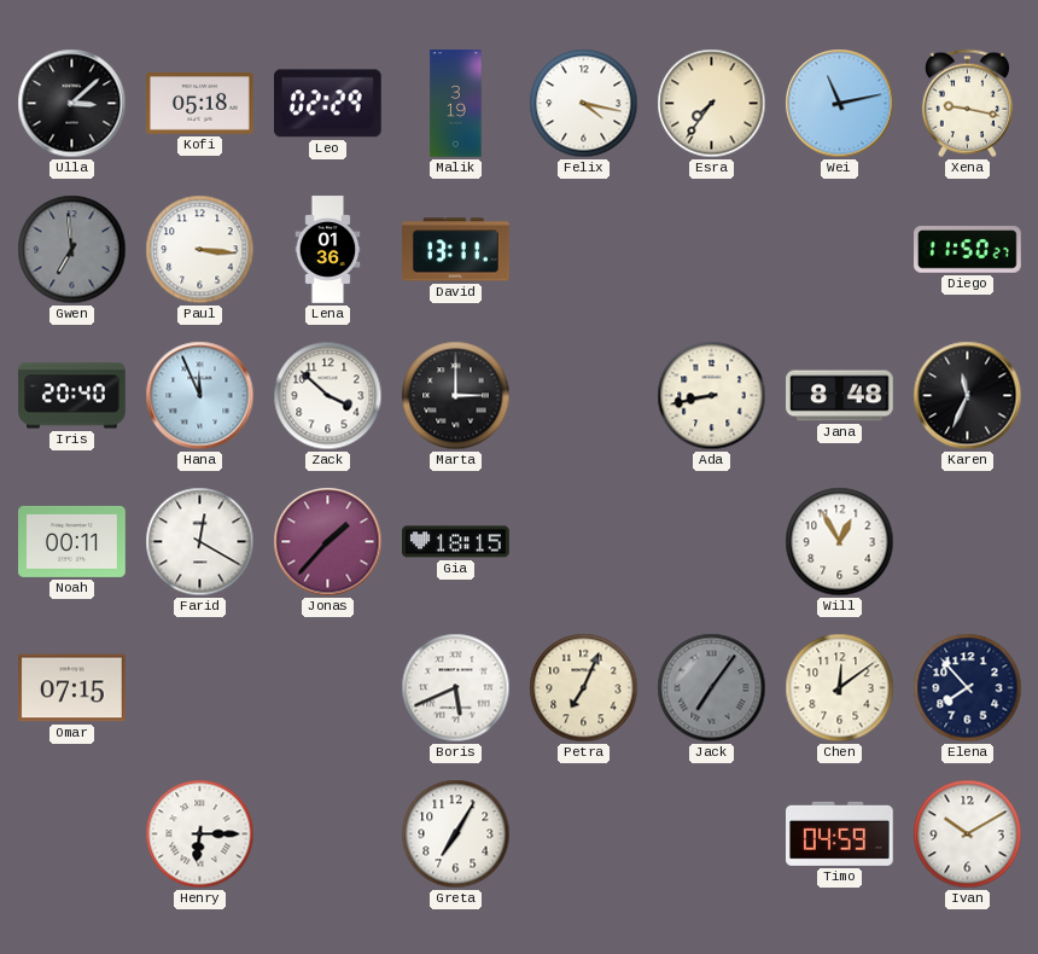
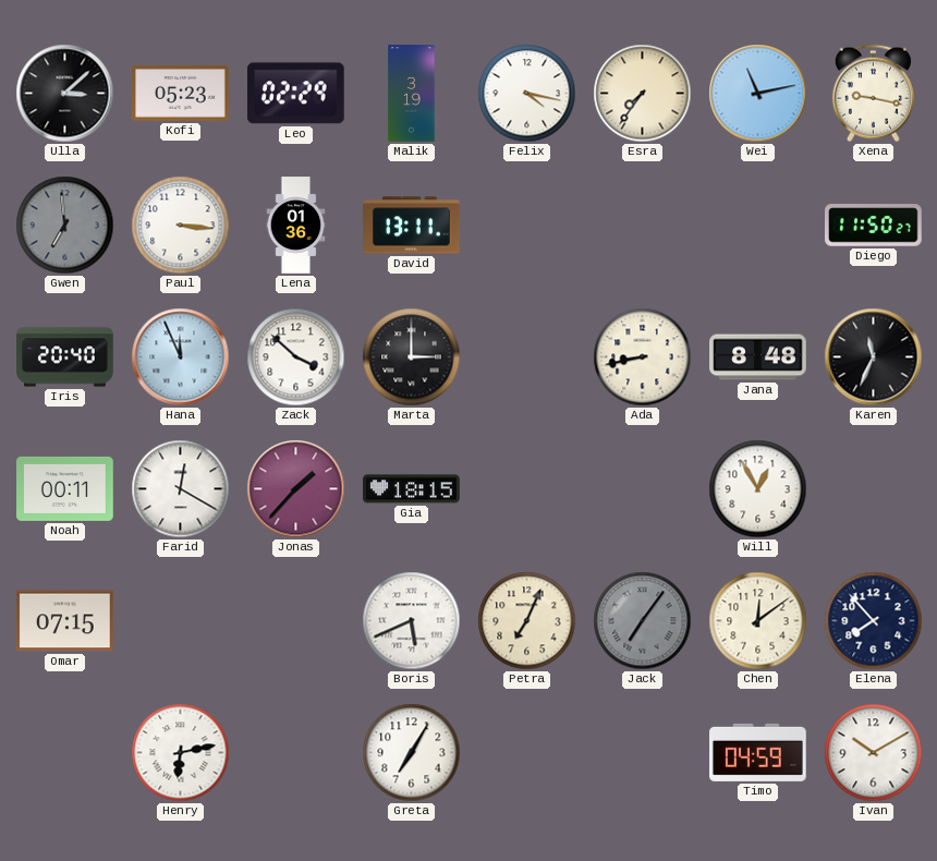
Kofi: 05:18 -> 05:23 (181, 93)
Henry: 6:15 -> 6:13 (181, 753)
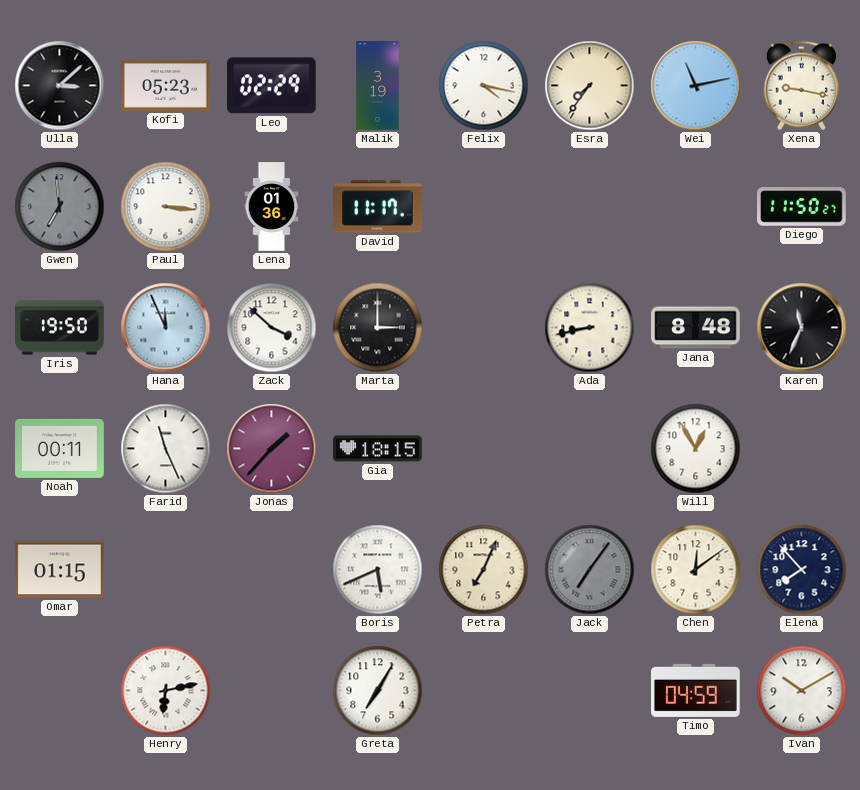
David: 13:11 -> 11:17 (378, 207)
Iris: 20:40 -> 19:50 (60, 328)
Farid: 12:20 -> 11:26 (166, 449)
Omar: 07:15 -> 01:15 (60, 570)
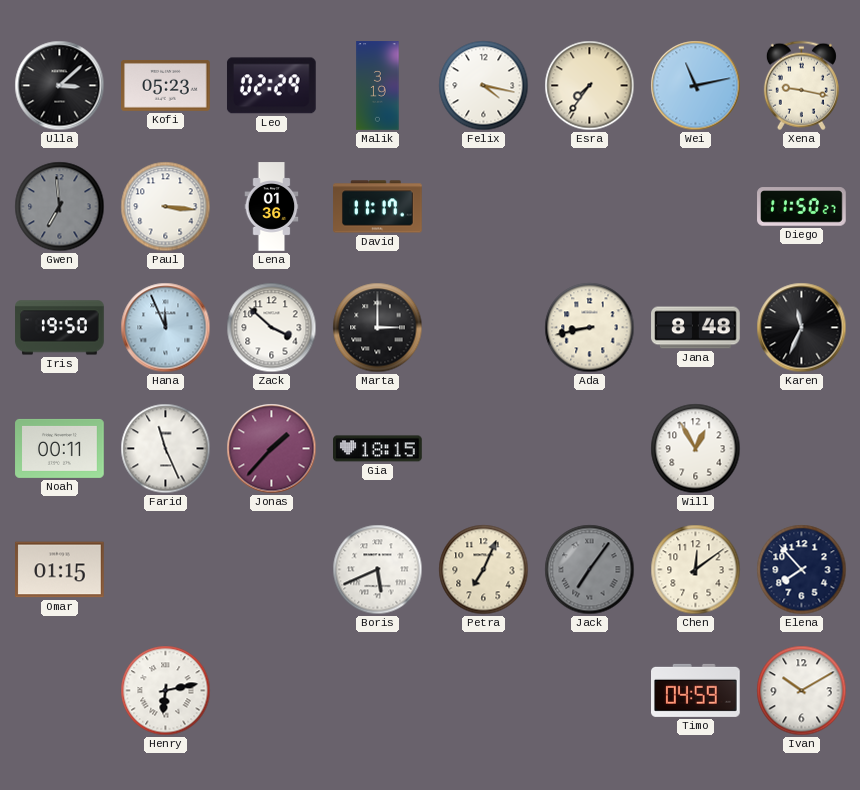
Greta: 7:05 -> none (378, 691)
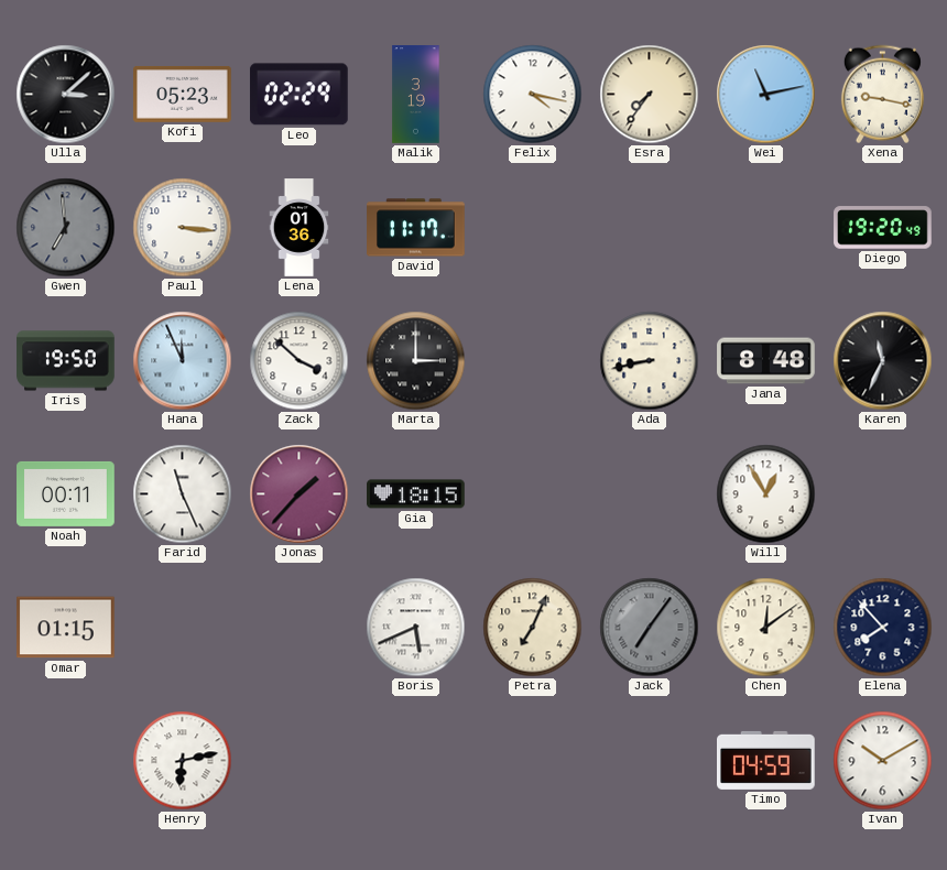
Diego: 11:50 -> 19:20 (883, 228)
